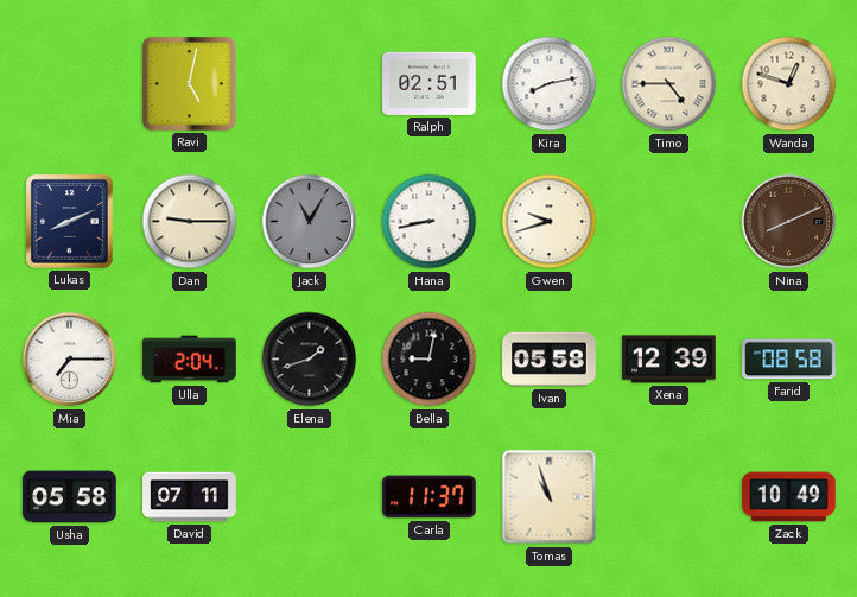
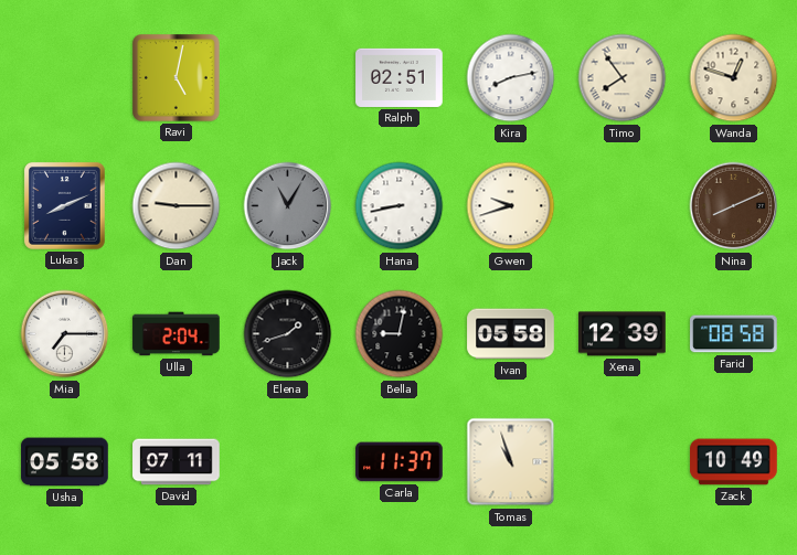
Timo: 4:45 -> 7:54 (623, 78)
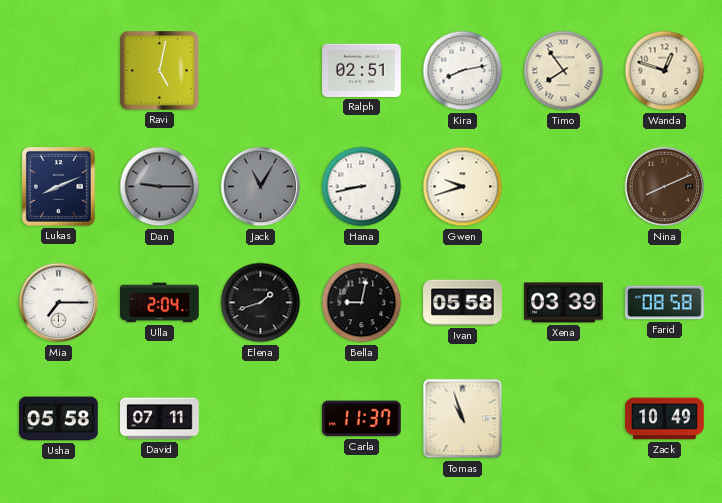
Dan dial: cream -> grey (160, 187)
Xena: 12:39 -> 03:39 (564, 303)
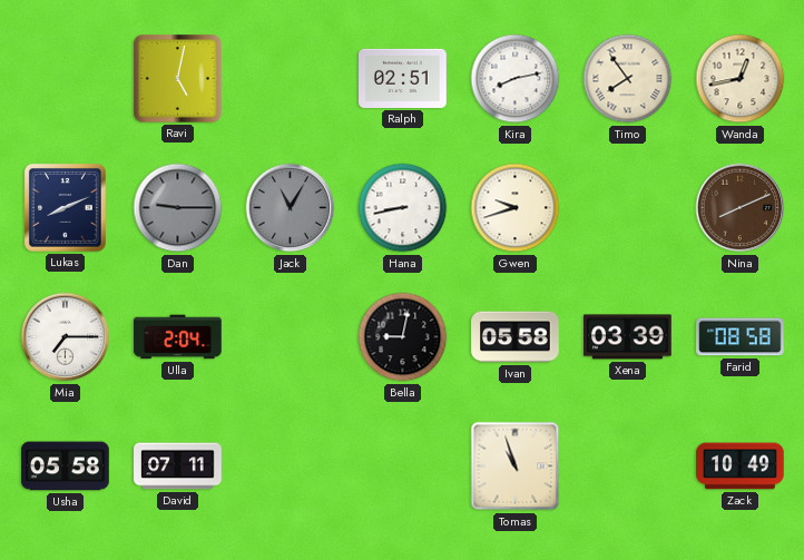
Wanda: 12:48 -> 12:43 (741, 79)
Elena: 1:42 -> none (261, 303)
Carla: 11:37 -> none (362, 419)
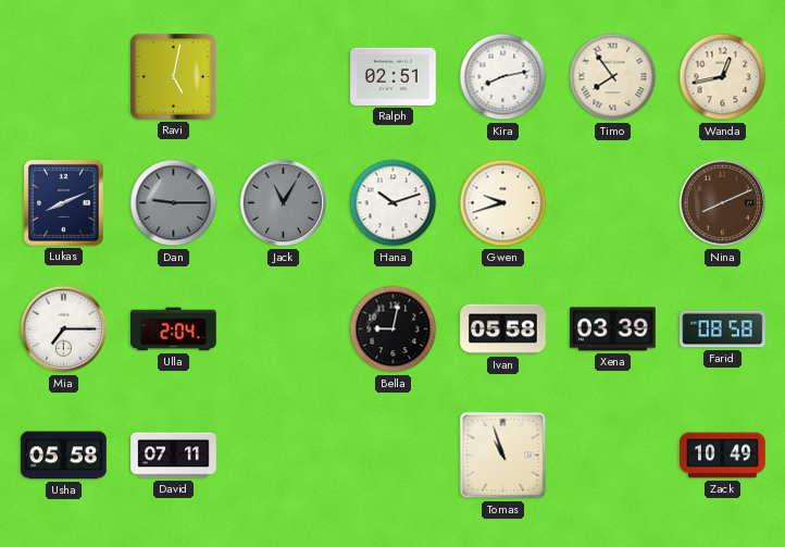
Hana: 8:43 -> 10:12 (394, 203)
